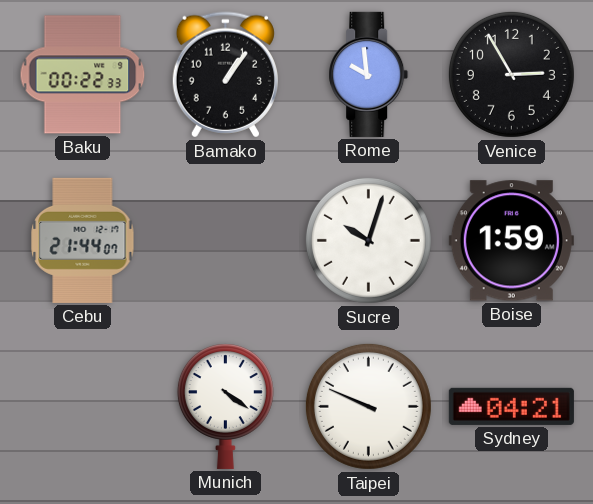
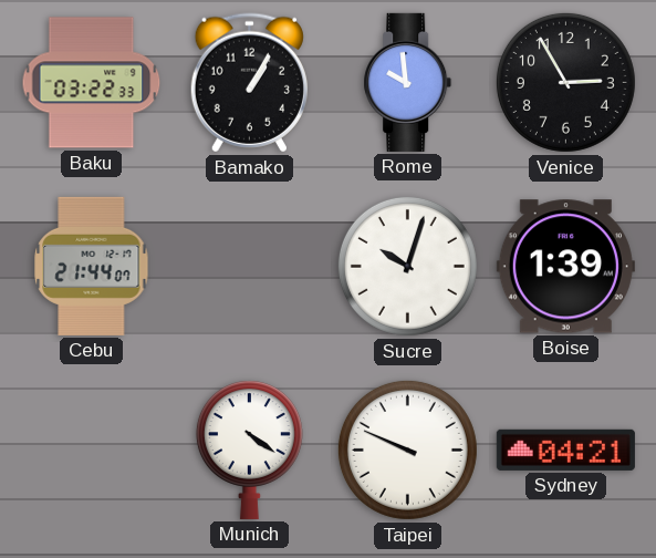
Baku: 00:22 -> 03:22 (92, 83)
Bamako: 1:06 -> 1:05 (249, 83)
Boise: 1:59 -> 1:39 (565, 267)
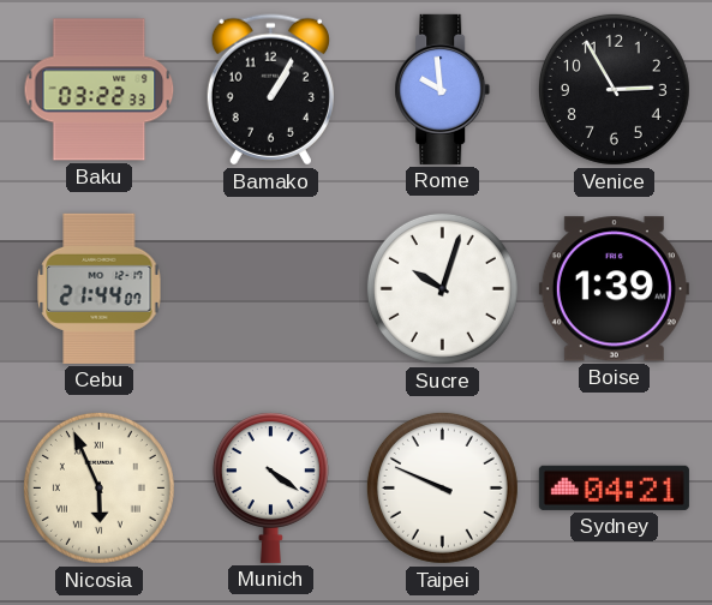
Nicosia: none -> 5:56 (98, 487)
